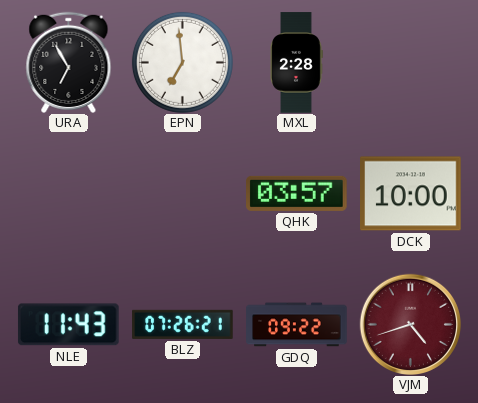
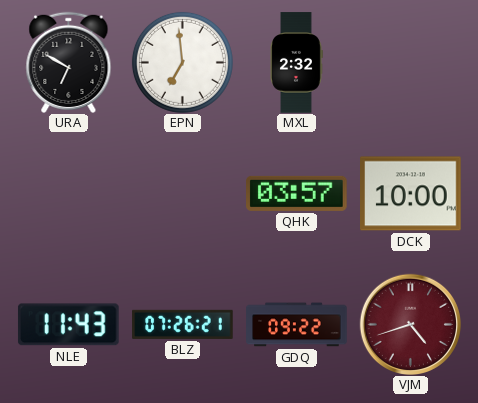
URA: 6:55 -> 6:50 (69, 62)
MXL: 2:28 -> 2:32 (296, 63)
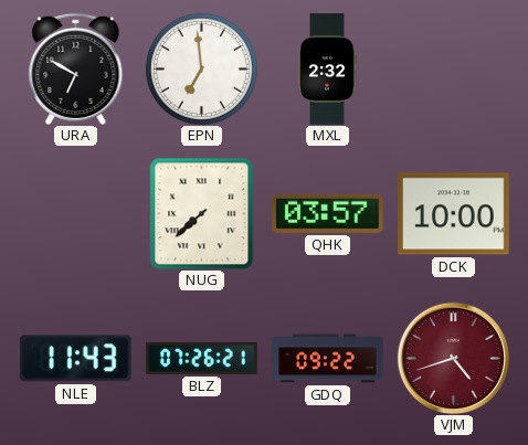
NUG: none -> 7:38 (202, 213)
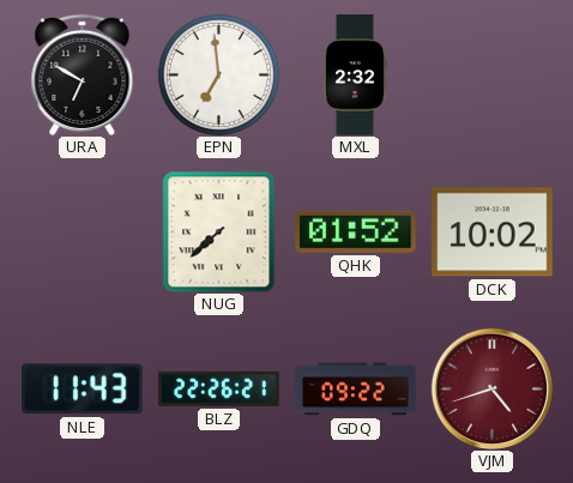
QHK: 03:57 -> 01:52 (356, 231)
DCK: 10:00 -> 10:02 (493, 233)
BLZ: 07:26 -> 22:26 (219, 388)
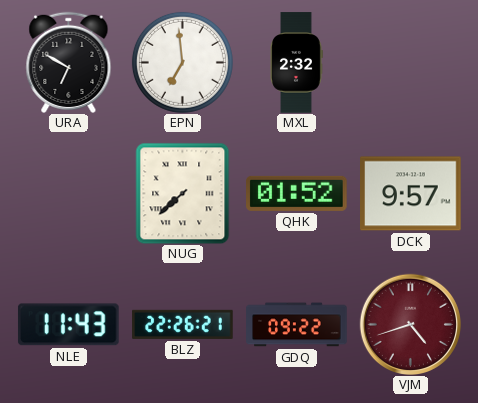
DCK: 10:02 -> 9:57 (411, 194)
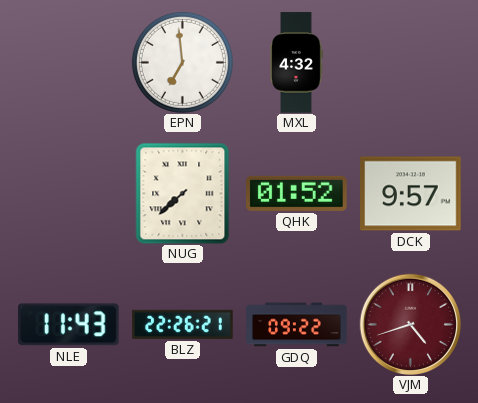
URA: 6:50 -> none (69, 62)
MXL: 2:32 -> 4:32 (296, 63)
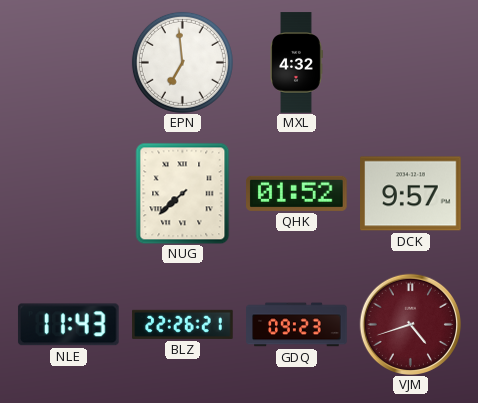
GDQ: 09:22 -> 09:23 (297, 325)
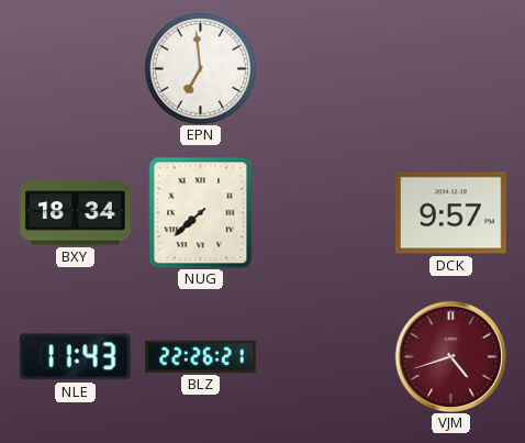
MXL: 4:32 -> none (296, 63)
BXY: none -> 18:34 (76, 213)
QHK: 01:52 -> none (297, 193)
GDQ: 09:23 -> none (297, 325)
